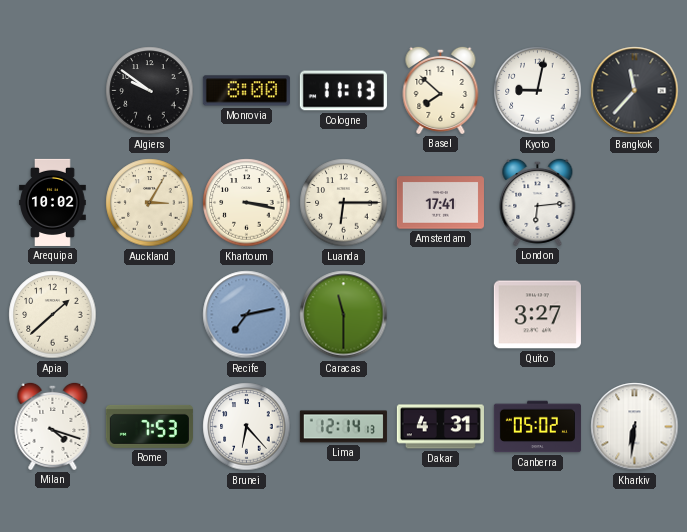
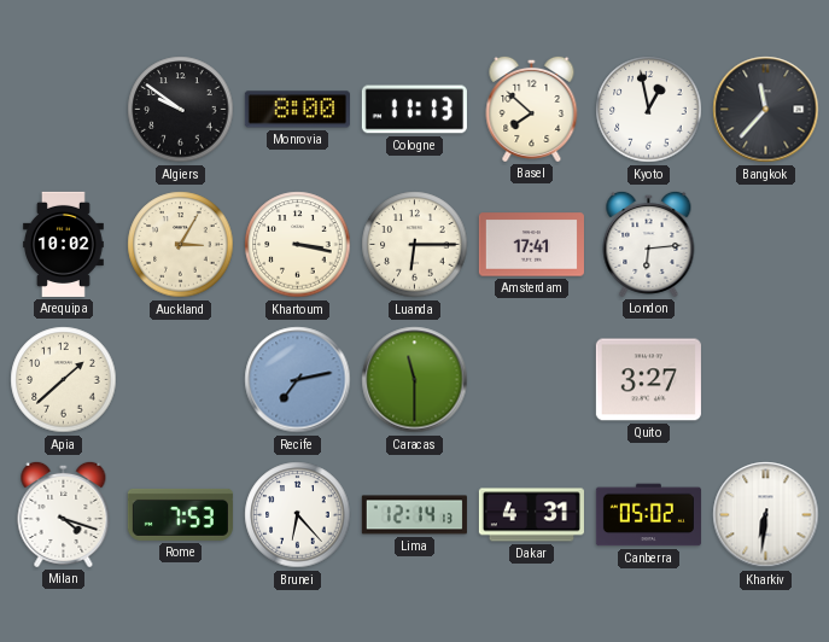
Kyoto: 9:02 -> 12:58 (649, 110)
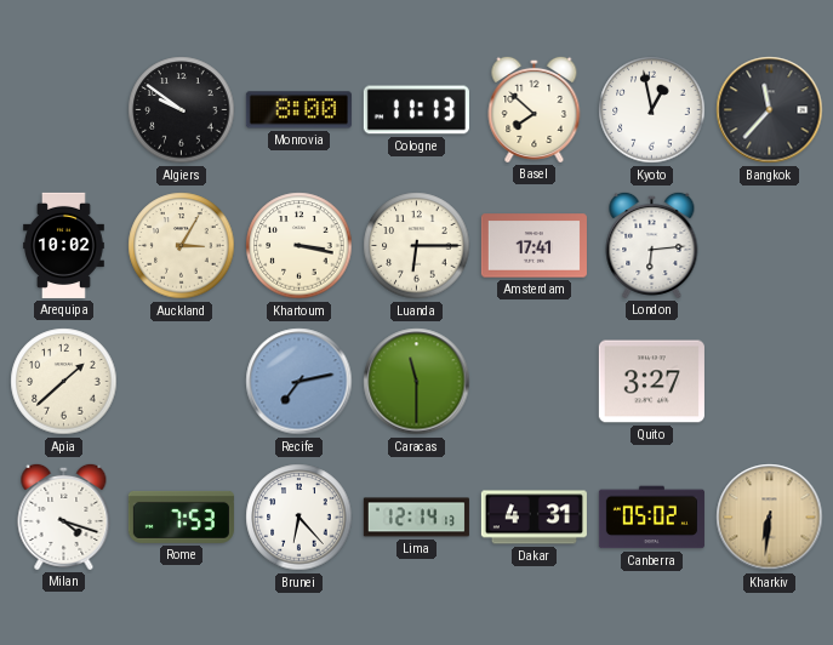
Kharkiv dial: white -> champagne (770, 518)
